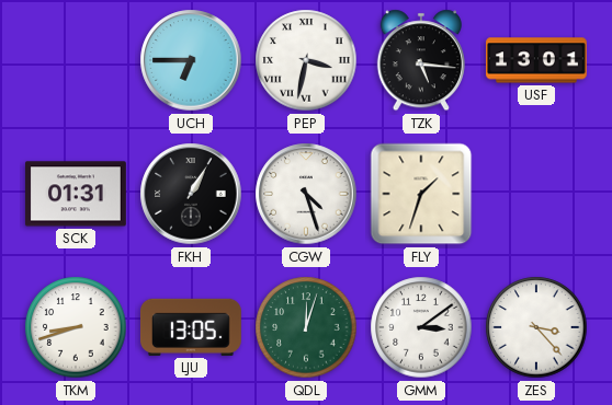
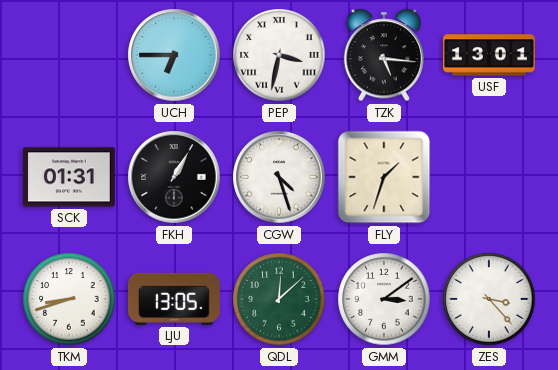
QDL: 12:03 -> 12:08 (279, 299)
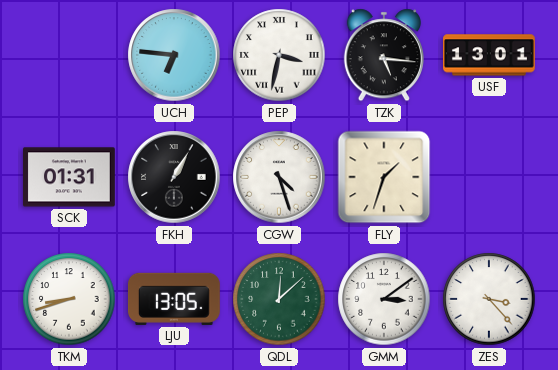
UCH: 6:45 -> 6:46 (174, 55)
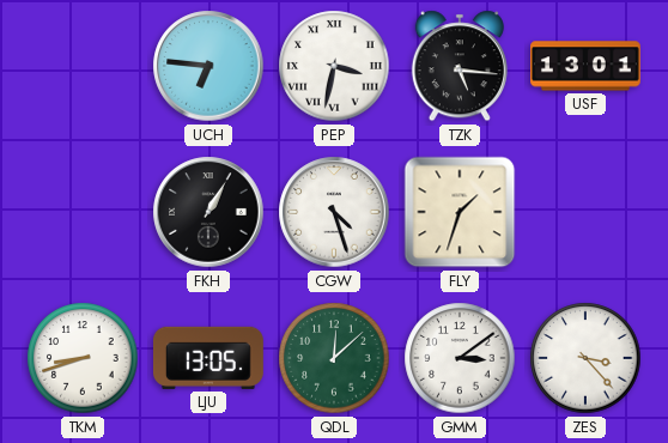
SCK: 01:31 -> none (69, 177)
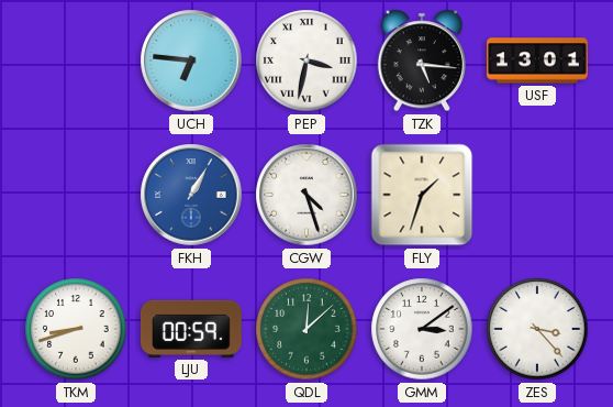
FKH dial: black -> blue (191, 195)
LJU: 13:05 -> 00:59 (191, 329)
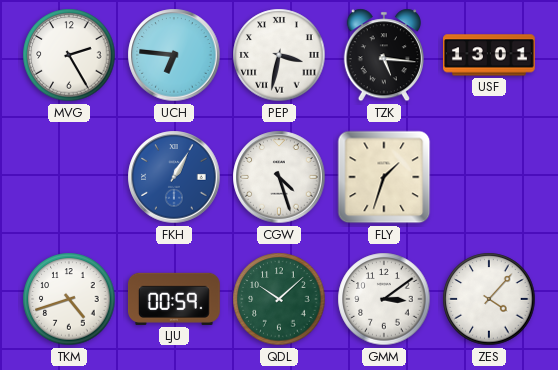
MVG: none -> 2:25 (69, 55)
TKM: 8:42 -> 4:42 (69, 299)
QDL: 12:08 -> 10:08 (279, 299)
ZES: 3:23 -> 4:07 (489, 299)
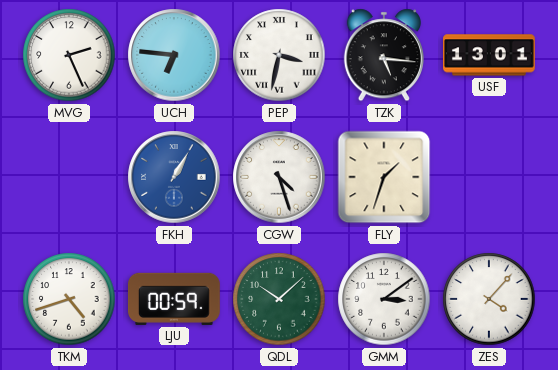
MVG: 2:25 -> 2:26 (69, 55)
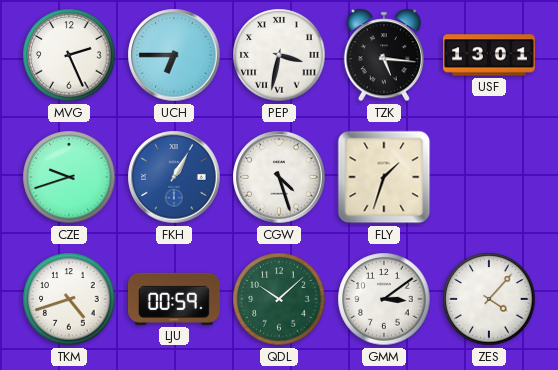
UCH: 6:46 -> 6:45 (174, 55)
CZE: none -> 9:42 (69, 177)
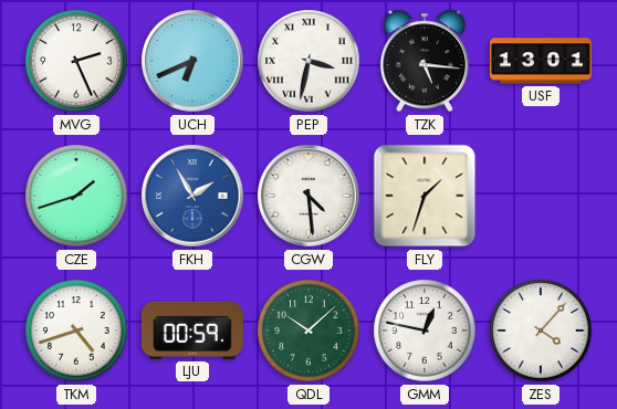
UCH: 6:45 -> 6:41 (192, 61)
CZE: 9:42 -> 1:42 (76, 196)
FKH: 1:05 -> 1:55 (192, 196)
CGW: 4:27 -> 4:29 (308, 196)
GMM: 3:09 -> 12:47 (425, 331)
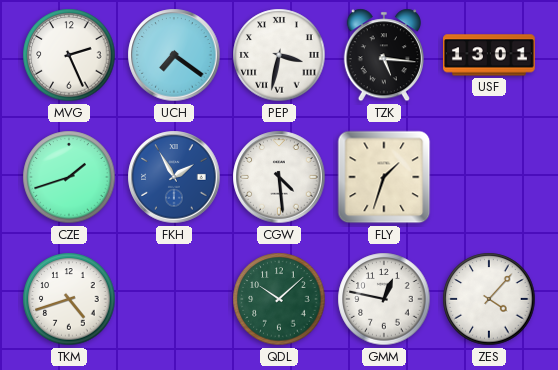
UCH: 6:41 -> 7:21 (174, 55)
LJU: 00:59 -> none (192, 331)
